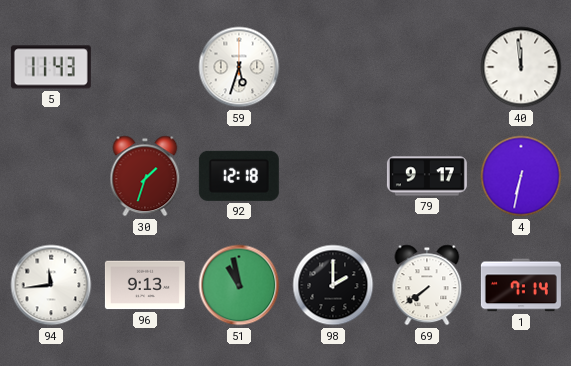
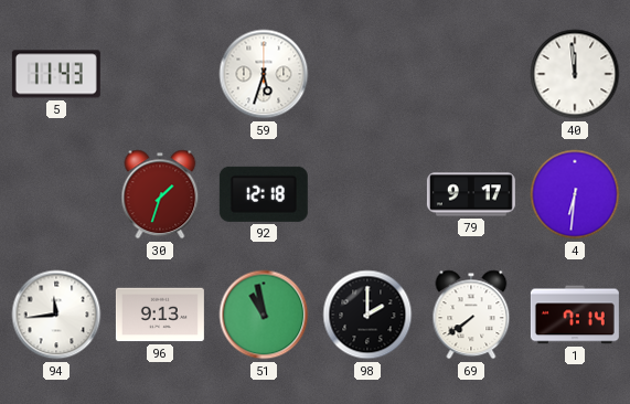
4: 6:32 -> 6:31 (575, 194)
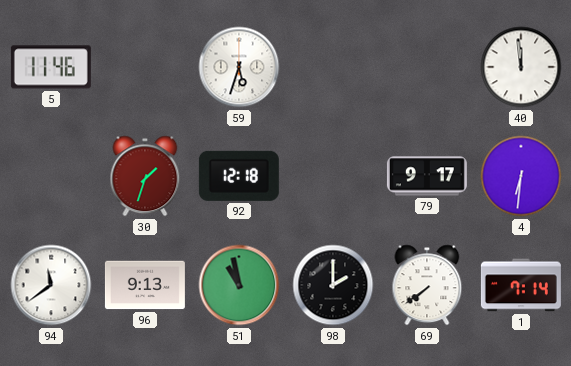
5: 11:43 -> 11:46 (51, 67)
94: 11:44 -> 11:39 (51, 285)
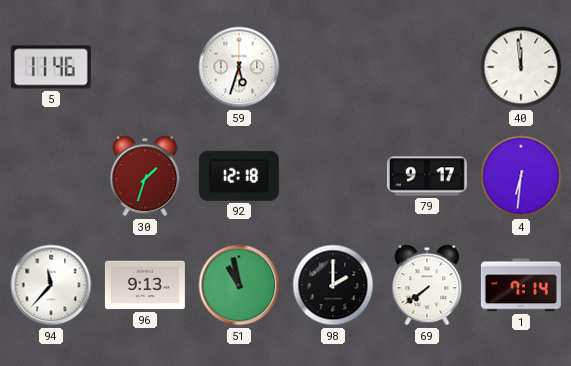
94: 11:39 -> 11:37 (51, 285)
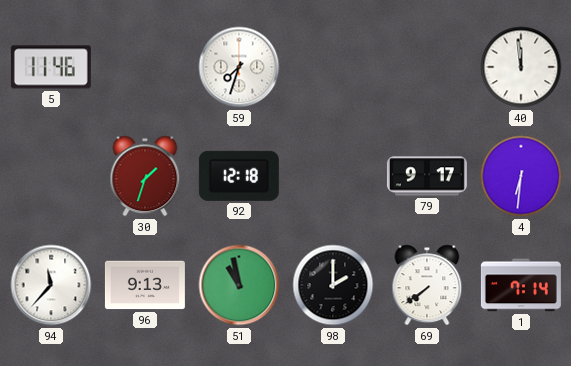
59: 5:33 -> 7:33 (239, 67)
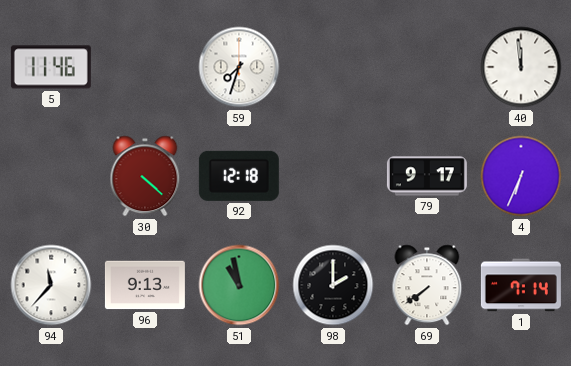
30: 1:33 -> 4:22 (145, 176)
4: 6:31 -> 6:34 (521, 176)
